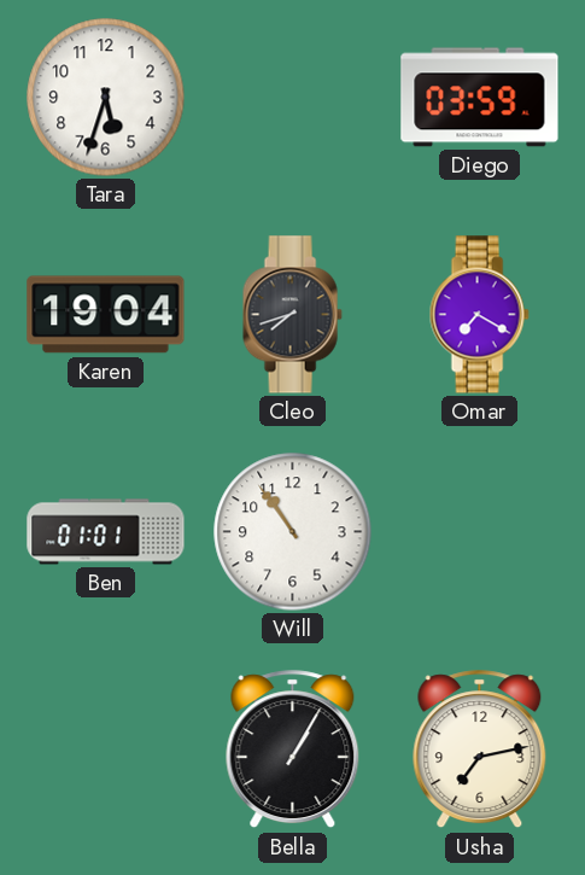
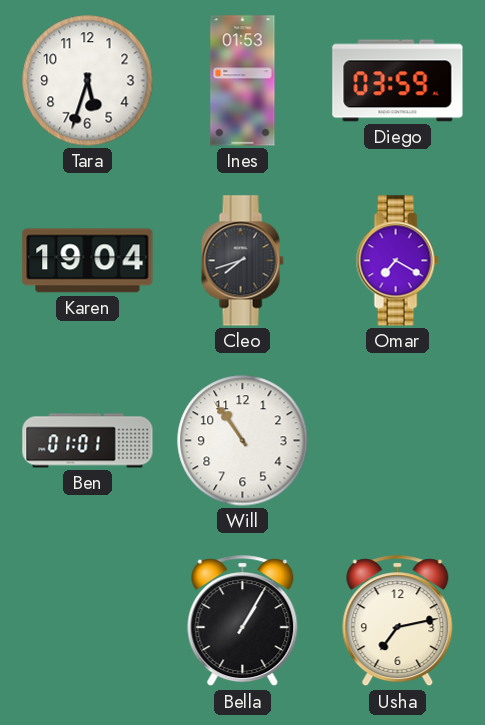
Ines: none -> 01:53 (243, 81)
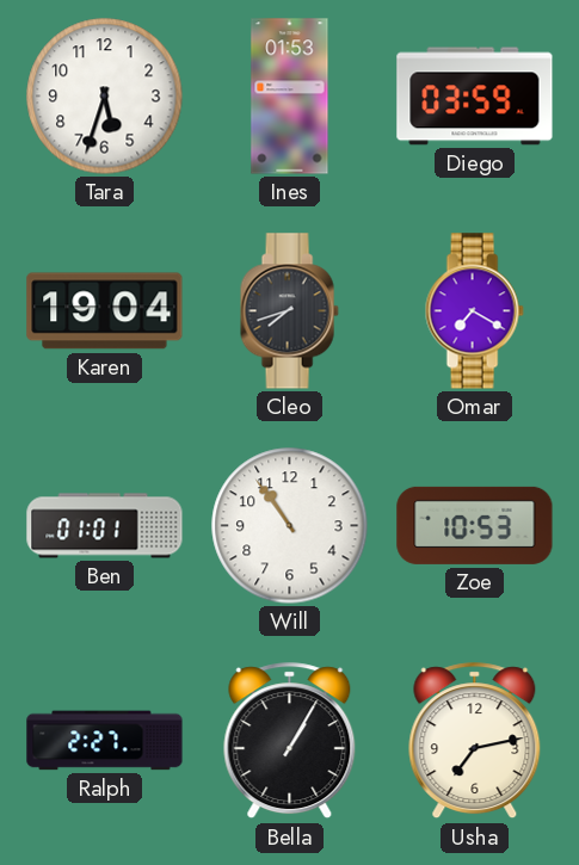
Zoe: none -> 10:53 (475, 525)
Ralph: none -> 2:27 (105, 741)
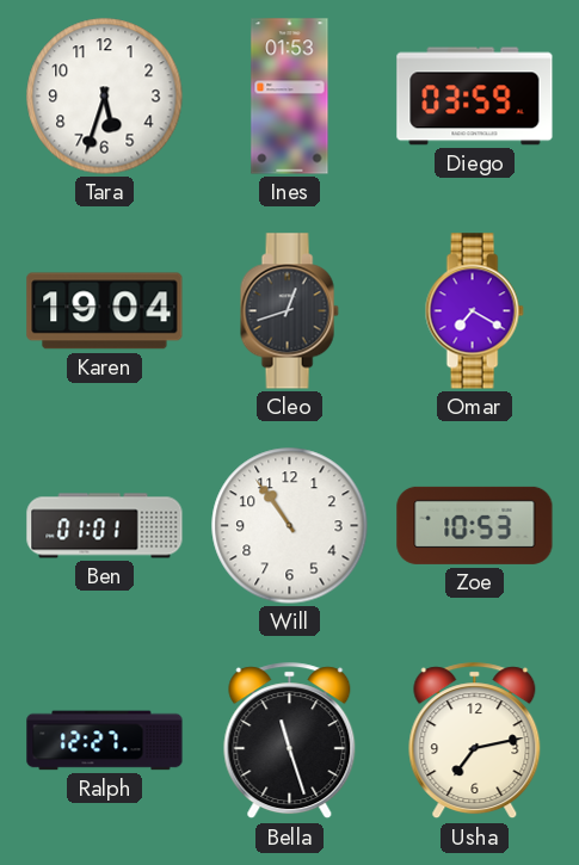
Cleo: 7:42 -> 12:42 (289, 311)
Ralph: 2:27 -> 12:27 (105, 741)
Bella: 1:05 -> 11:27 (290, 741)
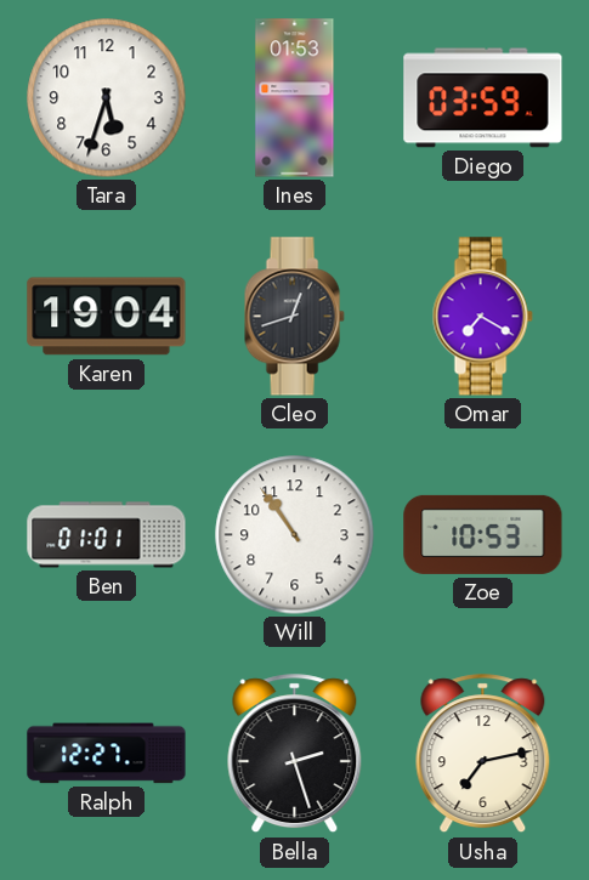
Bella: 11:27 -> 2:27 (295, 754)
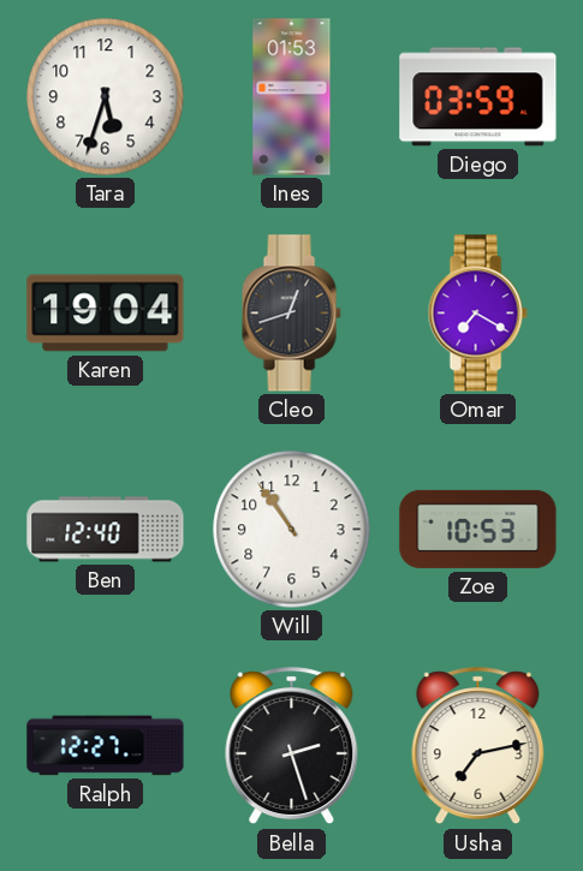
Ben: 01:01 -> 12:40 (106, 530)
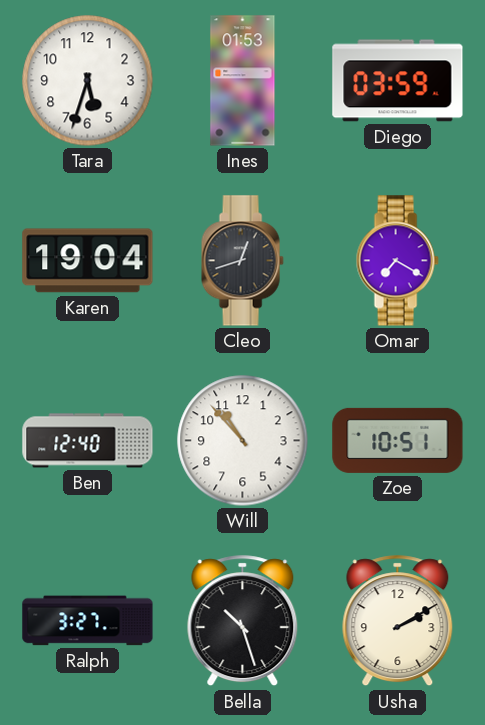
Will: 10:54 -> 10:53 (243, 441)
Zoe: 10:53 -> 10:51 (398, 440)
Ralph: 12:27 -> 3:27 (88, 621)
Bella: 2:27 -> 10:27 (243, 621)
Usha: 7:13 -> 2:10 (398, 621)
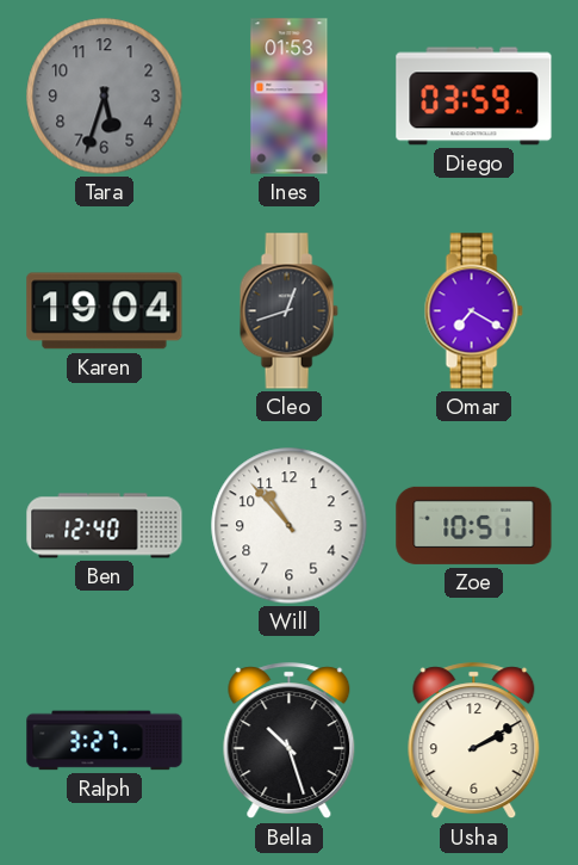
Tara dial: white -> grey (105, 97)
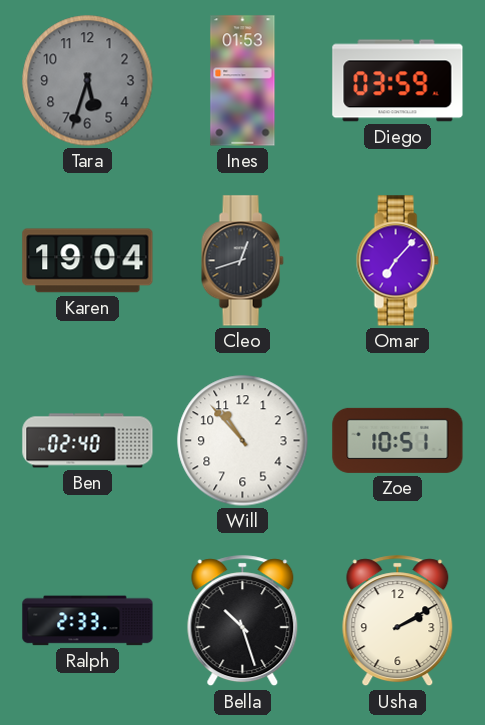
Omar: 7:20 -> 7:07 (397, 261)
Ben: 12:40 -> 02:40 (88, 441)
Ralph: 3:27 -> 2:33 (88, 621)
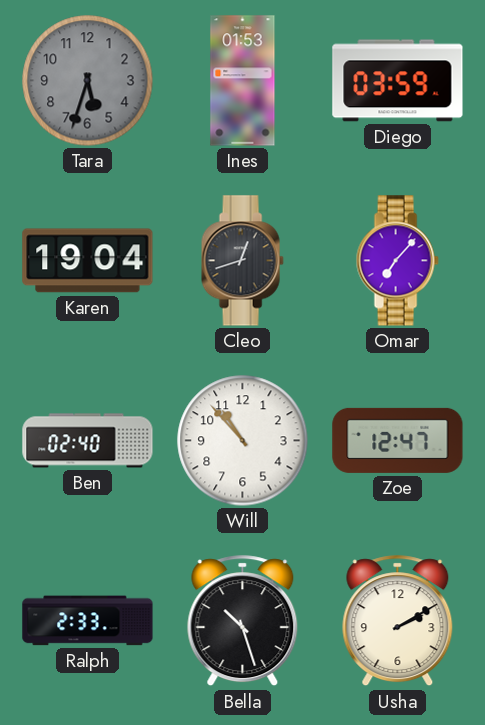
Zoe: 10:51 -> 12:47 (398, 440)
